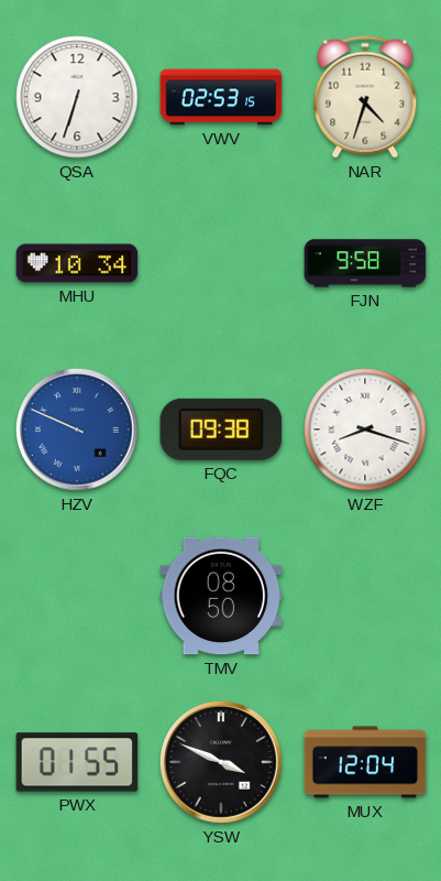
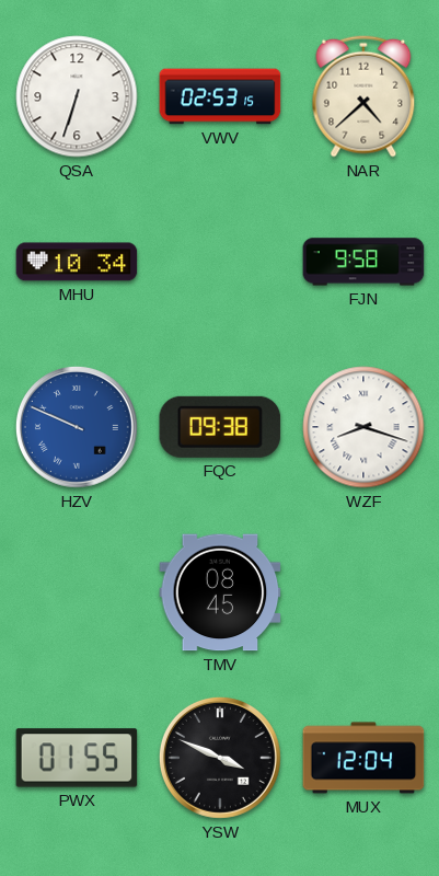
NAR: 4:33 -> 4:38 (363, 96)
TMV: 08:50 -> 08:45 (220, 592)
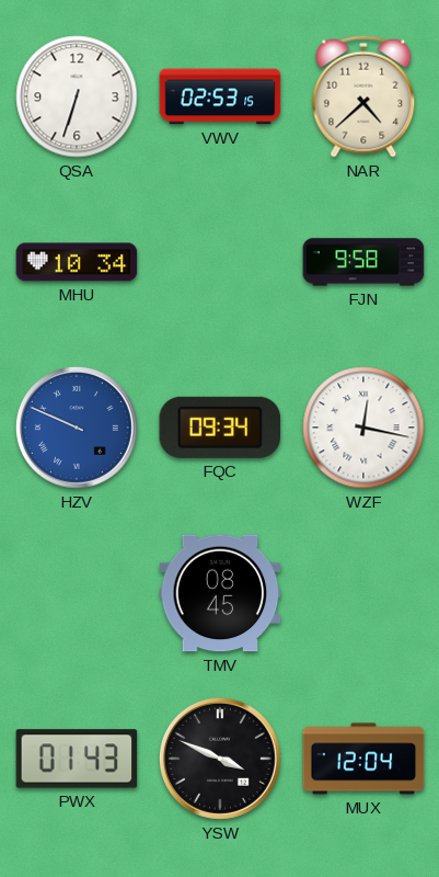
FQC: 09:38 -> 09:34 (220, 428)
WZF: 8:18 -> 12:17 (363, 428)
PWX: 01:55 -> 01:43 (77, 759)
